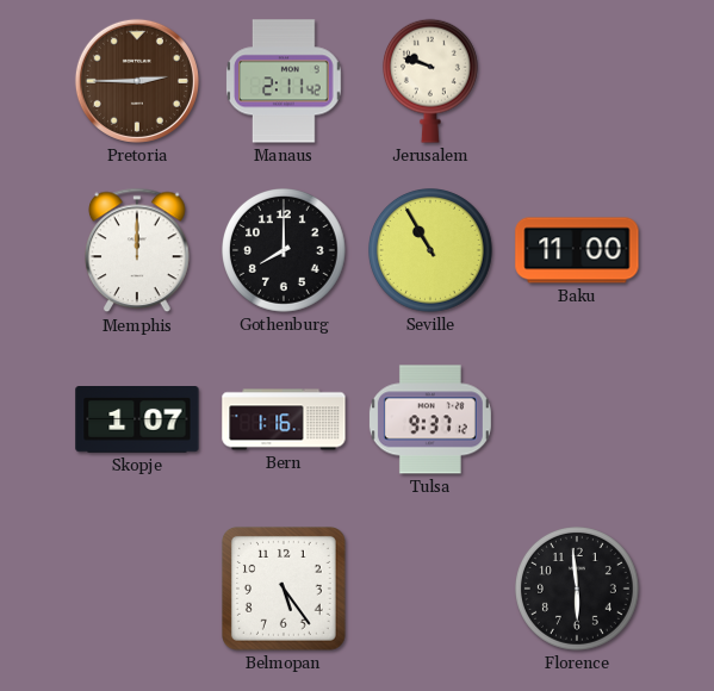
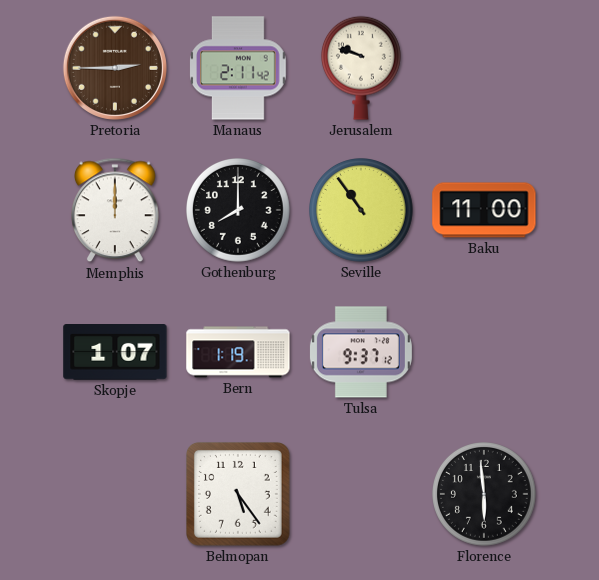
Seville: 10:55 -> 10:54 (362, 211)
Bern: 1:16 -> 1:19 (238, 352)
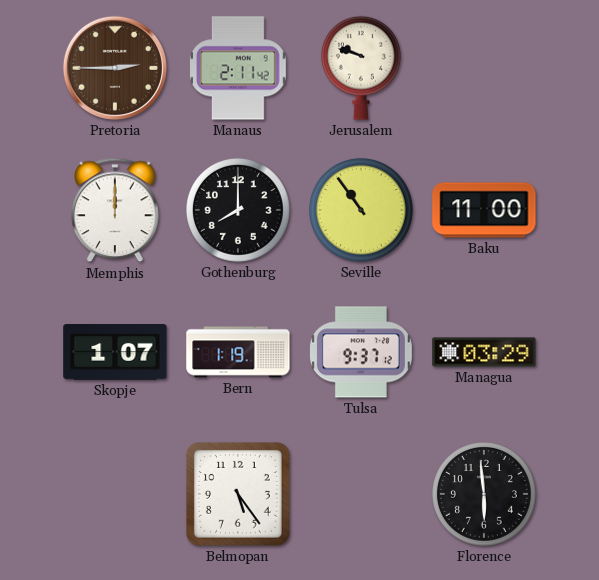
Managua: none -> 03:29 (484, 352)
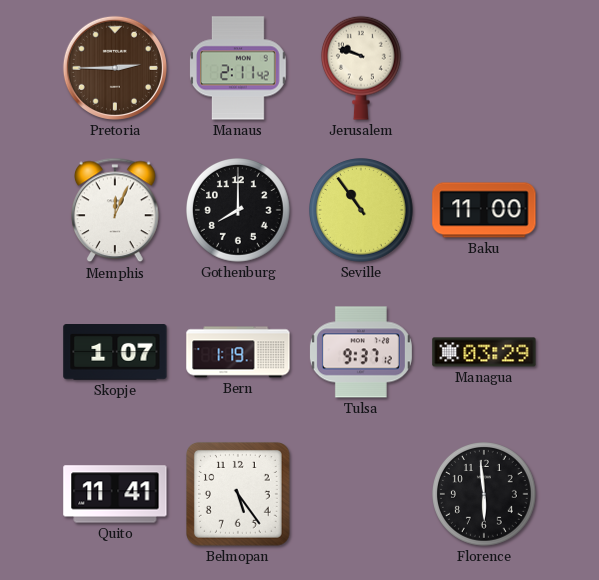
Memphis: 12:00 -> 12:04 (116, 210)
Quito: none -> 11:41 (115, 494)
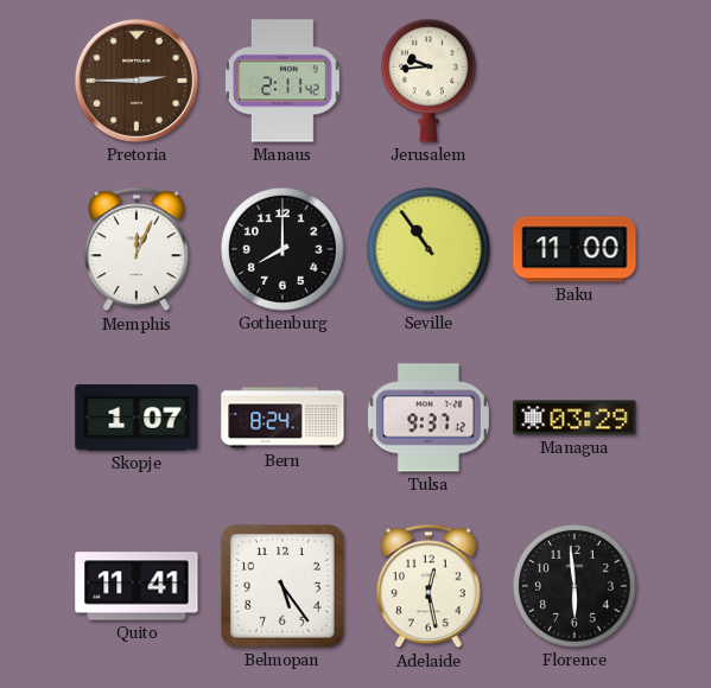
Jerusalem: 9:48 -> 9:44 (428, 81)
Bern: 1:19 -> 8:24 (283, 418)
Adelaide: none -> 12:28 (430, 586)
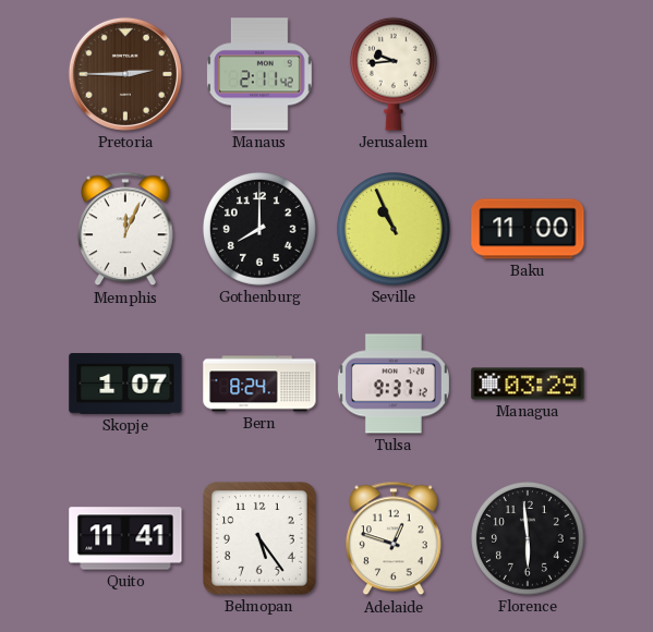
Seville: 10:54 -> 10:56 (395, 230)
Adelaide: 12:28 -> 12:48 (395, 538)
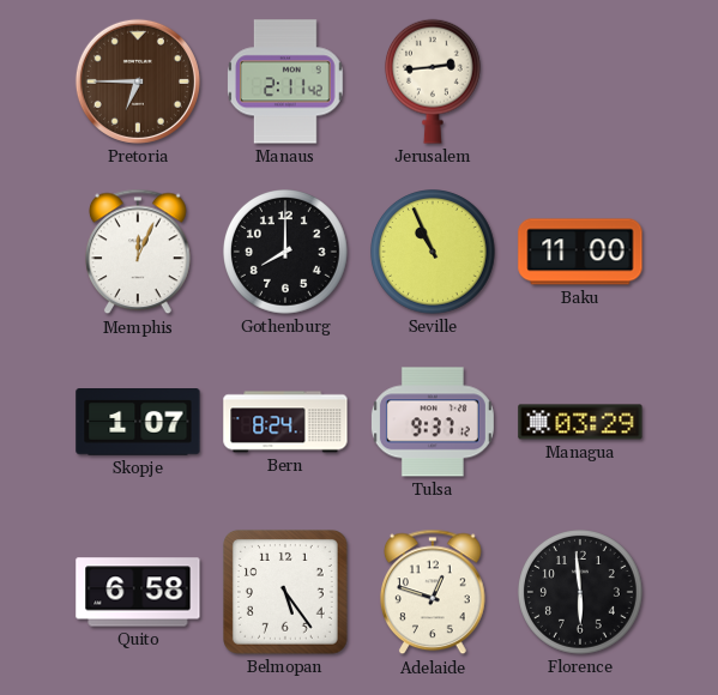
Pretoria: 2:45 -> 6:45 (138, 81)
Jerusalem: 9:44 -> 2:44 (433, 81)
Quito: 11:41 -> 6:58 (138, 592)
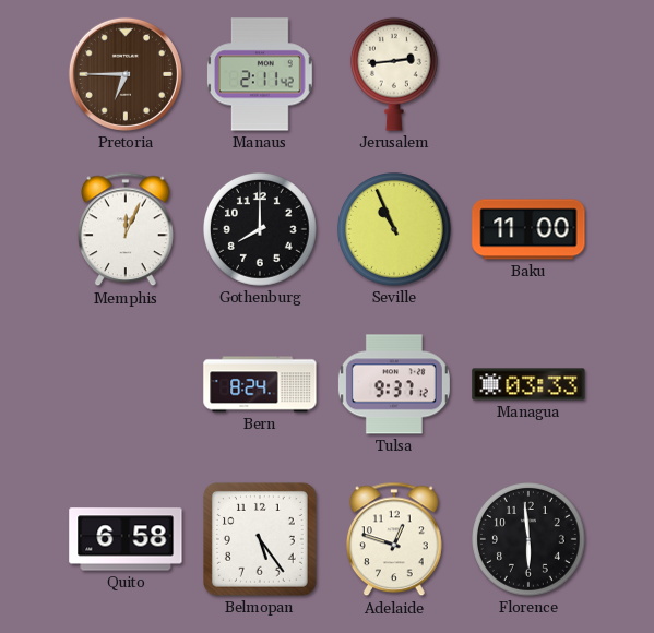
Skopje: 1:07 -> none (138, 422)
Managua: 03:29 -> 03:33 (528, 384)
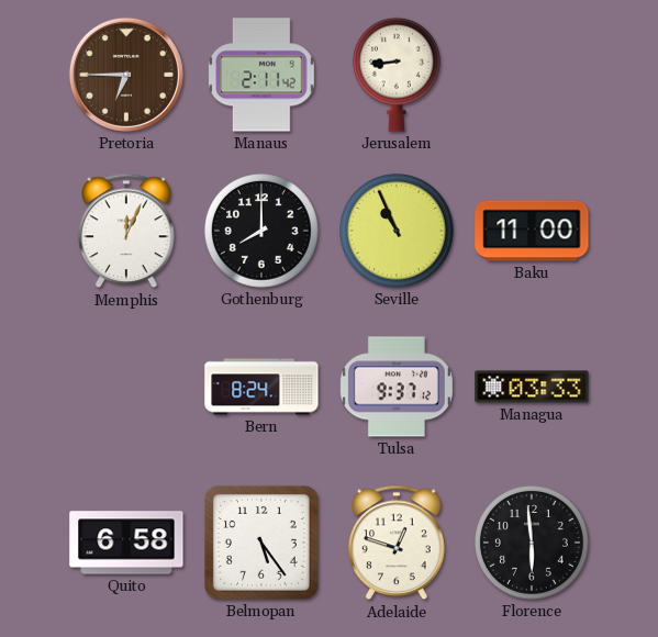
Jerusalem: 2:44 -> 8:44 (397, 75)
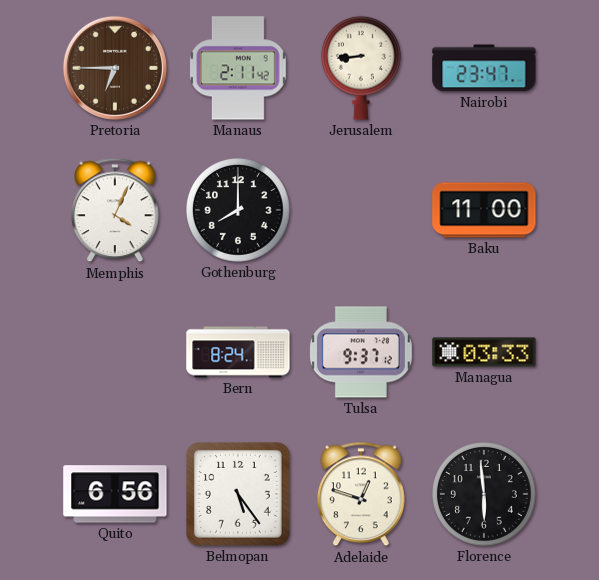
Nairobi: none -> 23:47 (484, 68)
Memphis: 12:04 -> 4:04 (116, 210)
Seville: 10:56 -> none (398, 232)
Quito: 6:58 -> 6:56 (115, 494)
